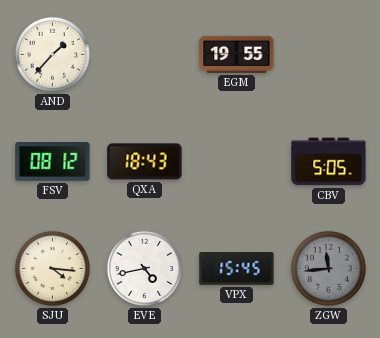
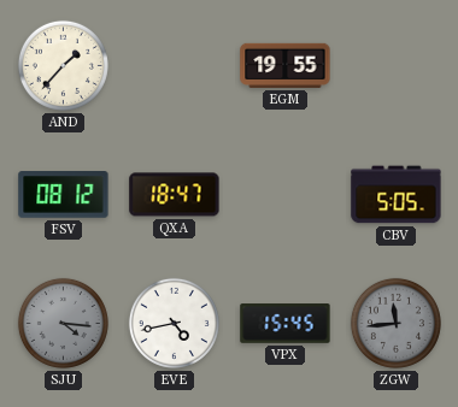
QXA: 18:43 -> 18:47 (175, 195)
SJU dial: cream -> grey (63, 323)
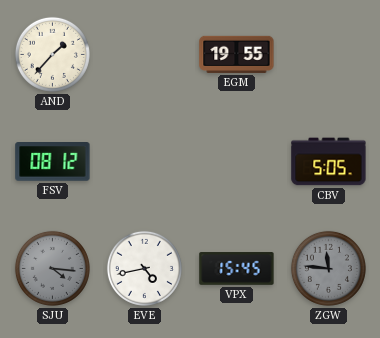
QXA: 18:47 -> none (175, 195)
ZGW: 11:44 -> 11:46 (328, 268)
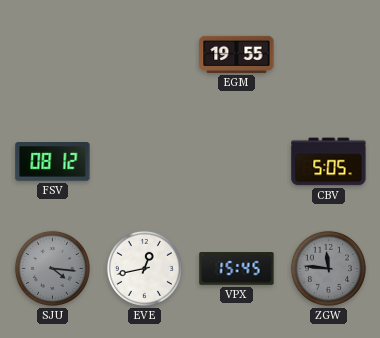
AND: 1:37 -> none (52, 54)
EVE: 4:43 -> 12:43 (144, 268)
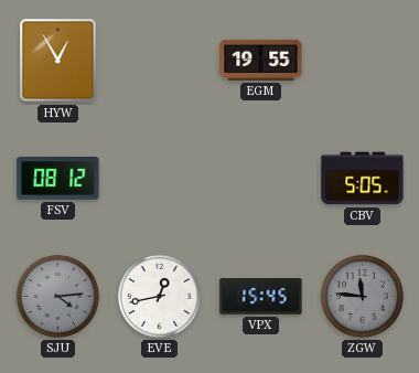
HYW: none -> 12:55 (58, 61)
SJU: 4:16 -> 4:14 (57, 296)
